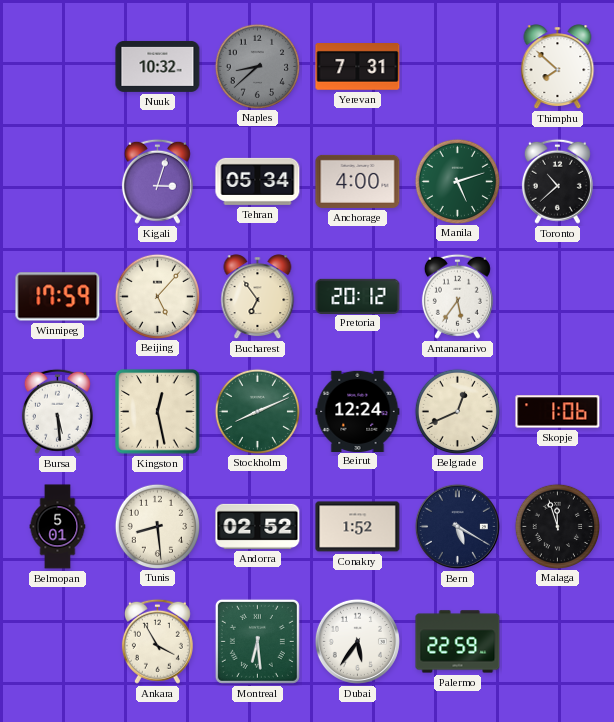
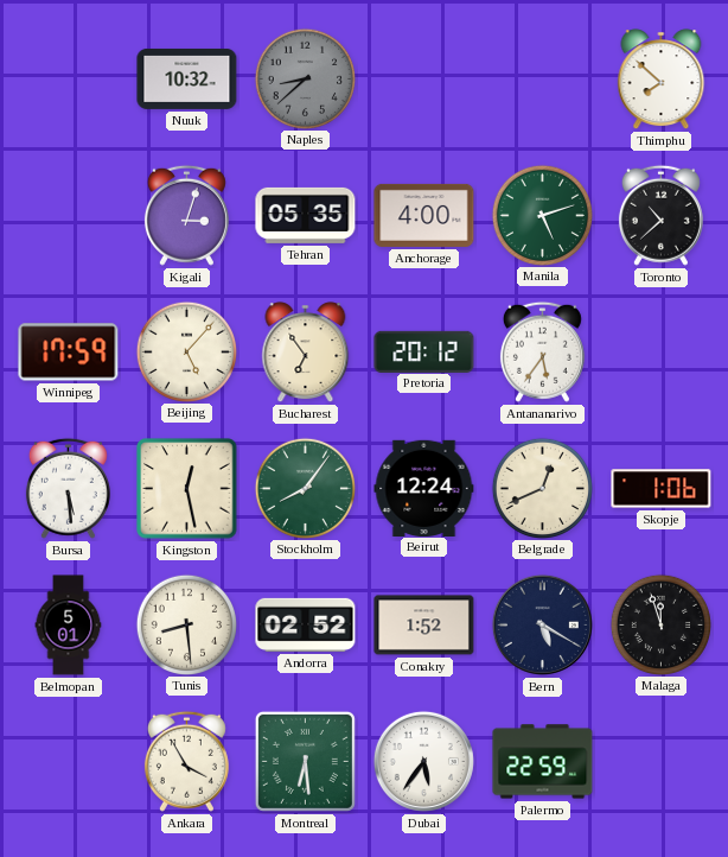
Yerevan: 7:31 -> none (358, 67)
Tehran: 05:34 -> 05:35 (306, 215)
Stockholm: 8:11 -> 8:06 (305, 488)
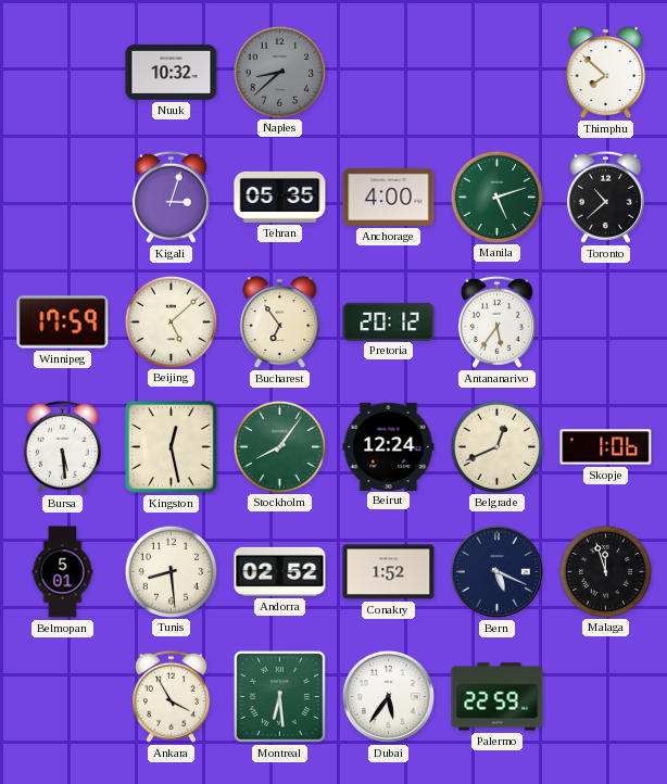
Beijing: 5:07 -> 5:08 (171, 321)
Bern: 5:20 -> 5:19 (496, 571)
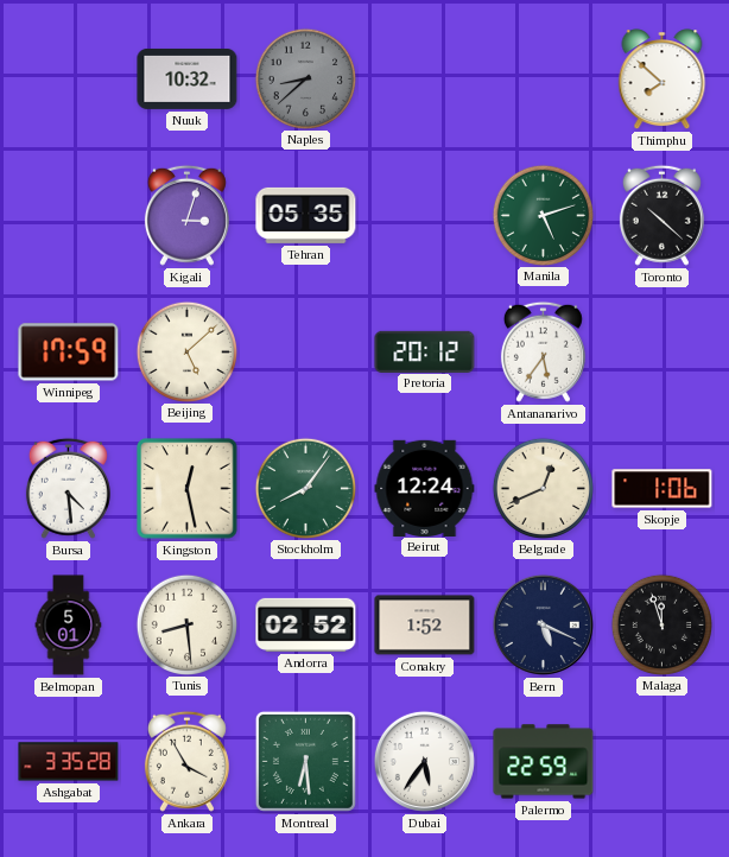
Anchorage: 4:00 -> none (389, 197)
Toronto: 10:38 -> 10:22 (661, 215)
Bucharest: 6:54 -> none (280, 323)
Bursa: 5:29 -> 4:29 (68, 488)
Ashgabat: none -> 3:35 (69, 762)
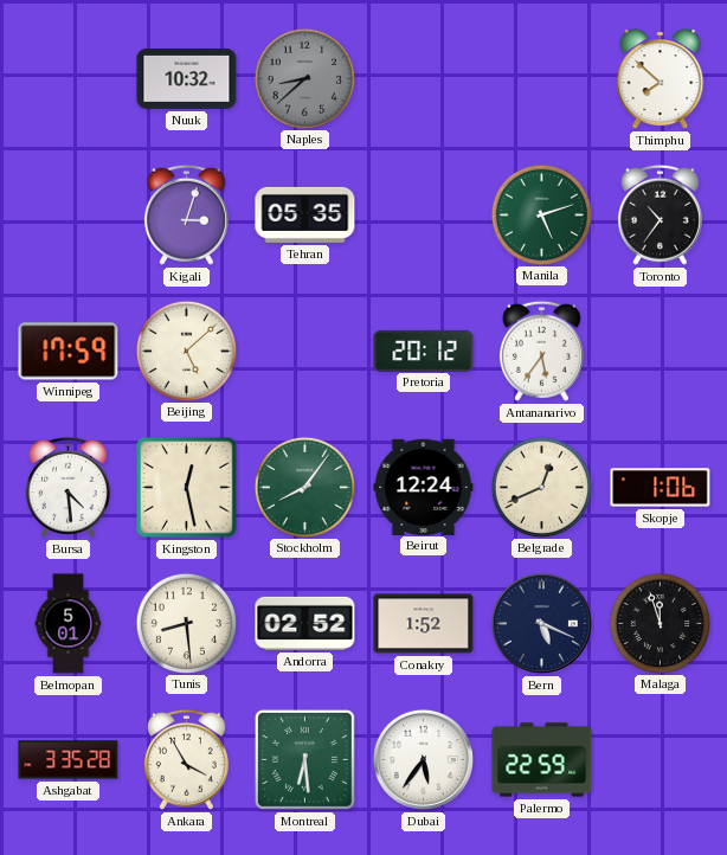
Toronto: 10:22 -> 10:36 (660, 214)
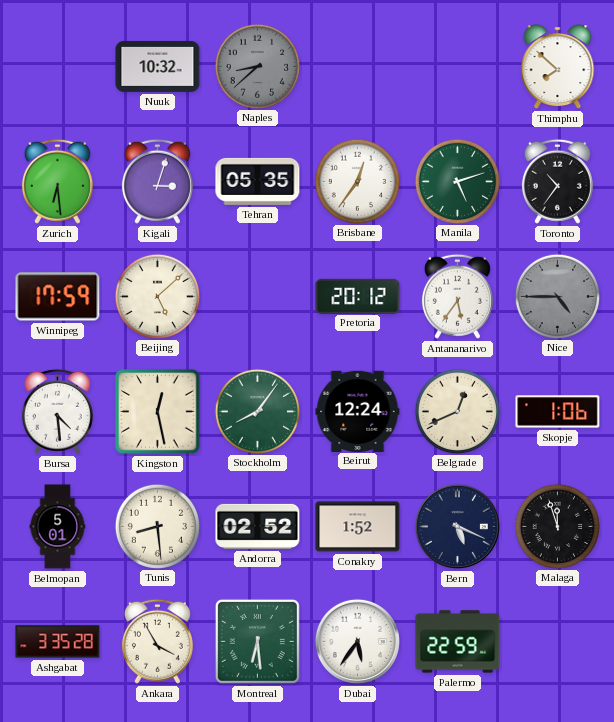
Zurich: none -> 6:29 (57, 181)
Brisbane: none -> 12:36 (357, 181)
Nice: none -> 4:45 (557, 296)
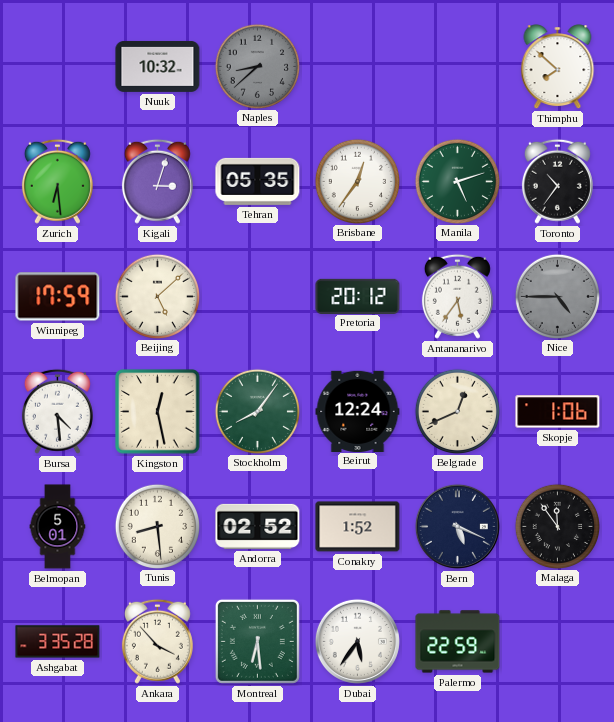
Malaga: 11:57 -> 11:54 (557, 526)
Ankara: 3:55 -> 3:53 (157, 641)
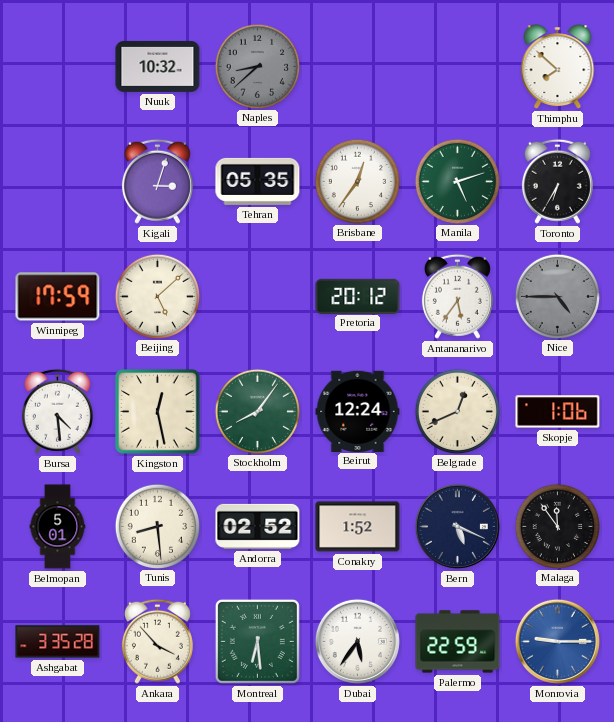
Zurich: 6:29 -> none (57, 181)
Toronto: 10:36 -> 6:35 (557, 181)
Monrovia: none -> 9:15 (557, 641)
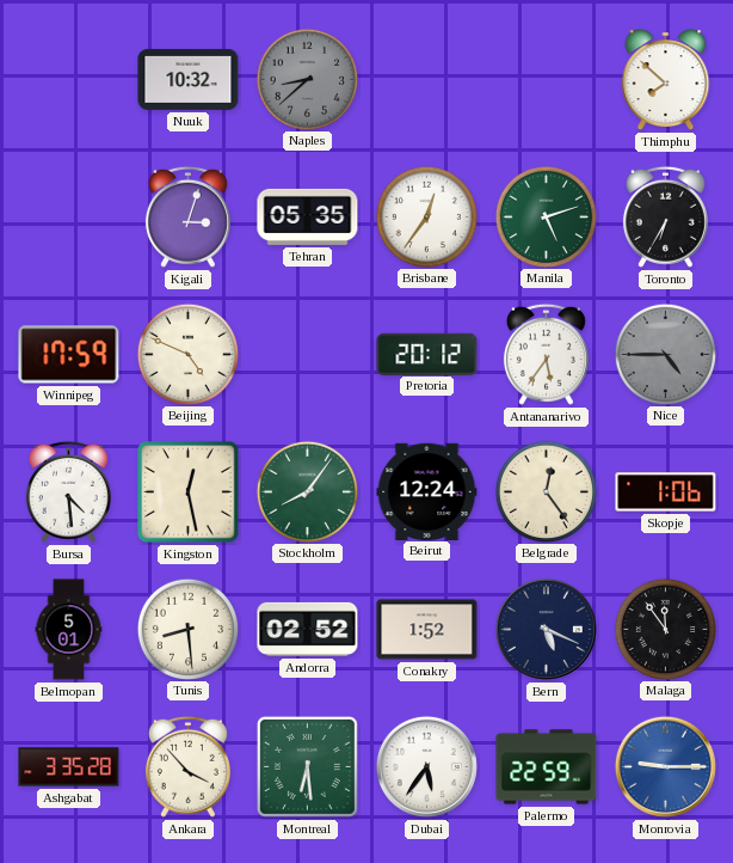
Beijing: 5:08 -> 4:49 (187, 354)
Belgrade: 12:41 -> 12:24 (546, 491)
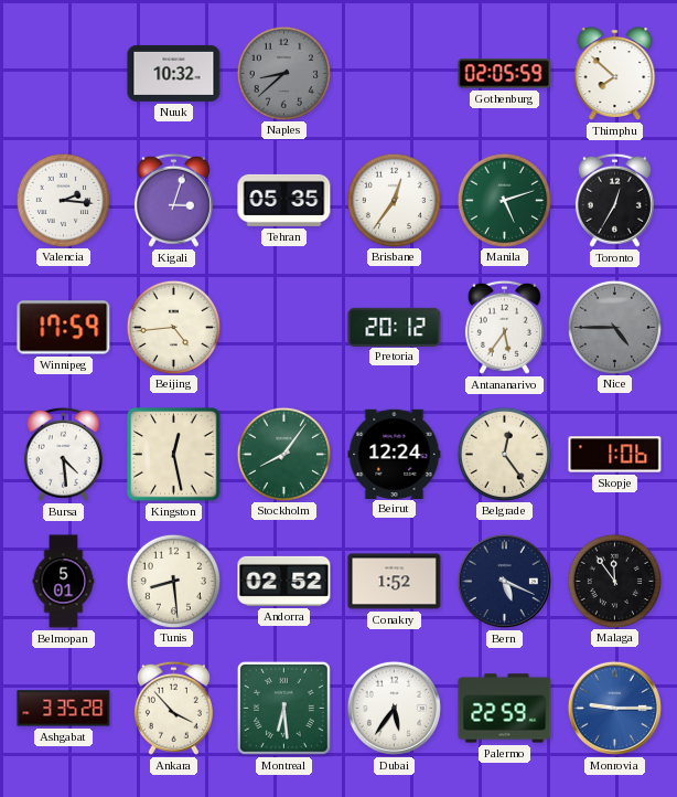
Gothenburg: none -> 02:05 (505, 74)
Valencia: none -> 2:16 (63, 200)
Toronto: 6:35 -> 12:35 (614, 200)
Beijing: 4:49 -> 4:44 (173, 327)
